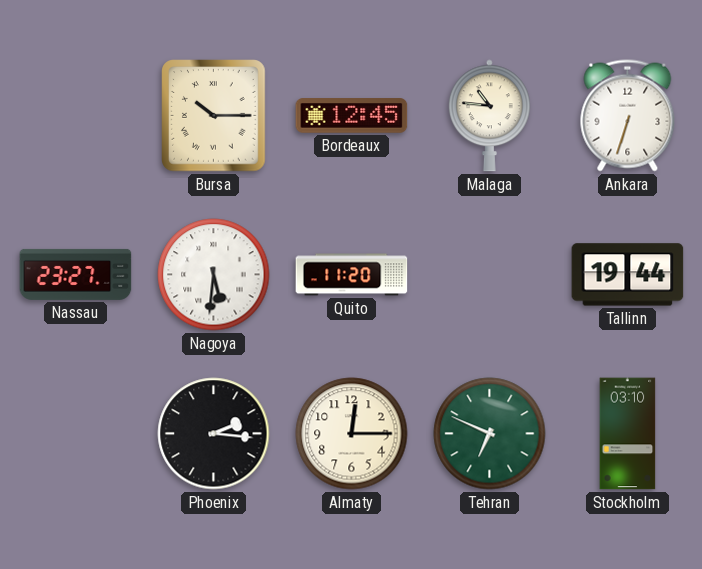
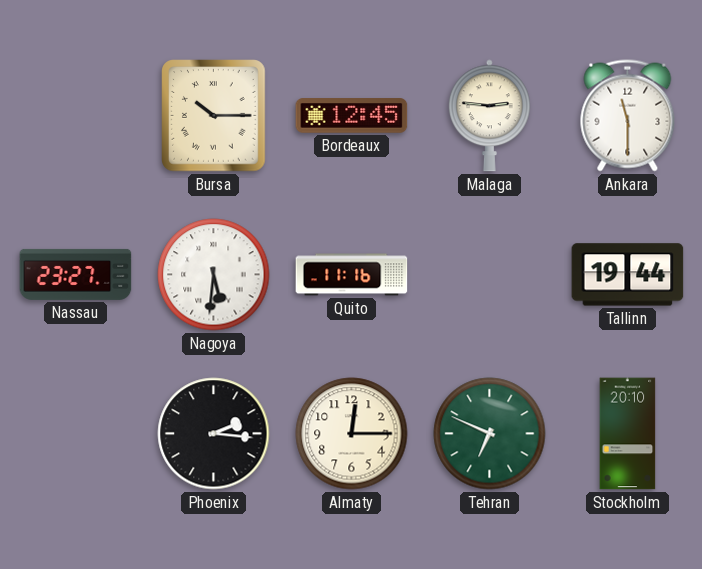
Malaga: 10:46 -> 2:46 (489, 116)
Ankara: 6:33 -> 11:30 (628, 116)
Quito: 11:20 -> 11:16 (352, 275)
Stockholm: 03:10 -> 20:10 (628, 434)
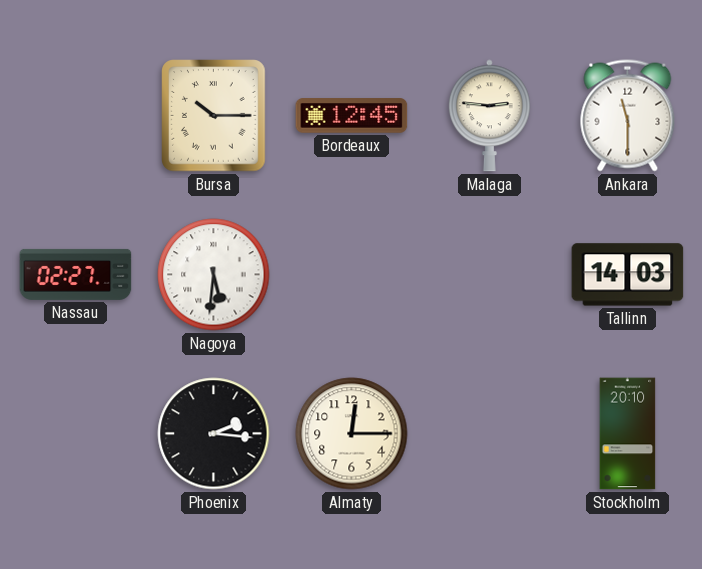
Nassau: 23:27 -> 02:27 (76, 274)
Quito: 11:16 -> none (352, 275)
Tallinn: 19:44 -> 14:03 (628, 275)
Tehran: 6:49 -> none (490, 434)
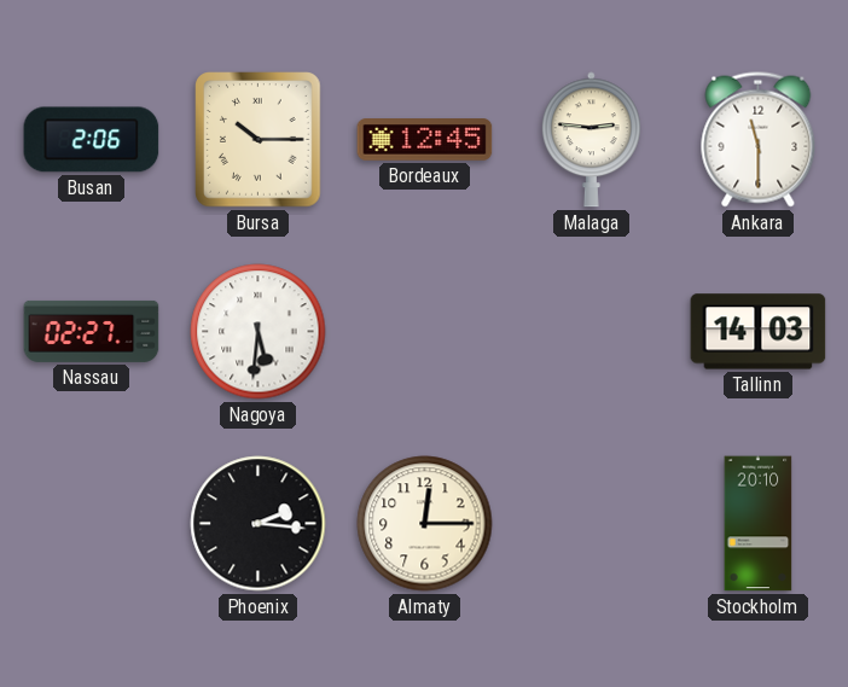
Busan: none -> 2:06 (92, 140)
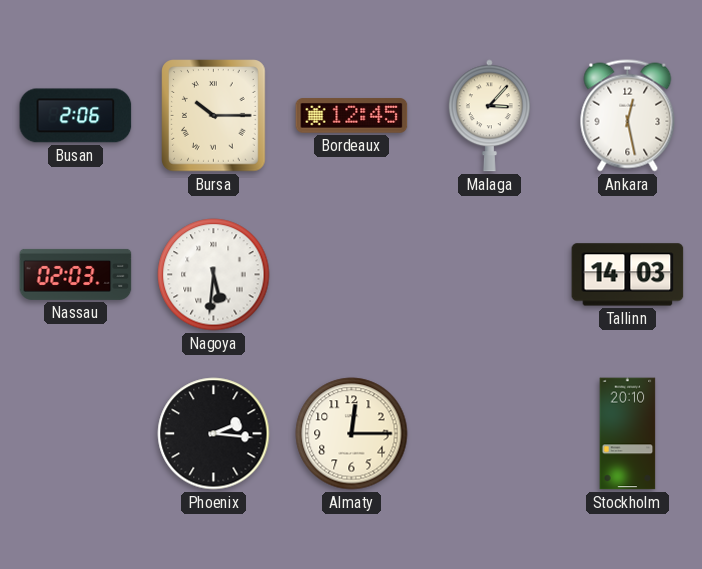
Malaga: 2:46 -> 3:07 (489, 116)
Ankara: 11:30 -> 12:28 (628, 116)
Nassau: 02:27 -> 02:03 (76, 274)
